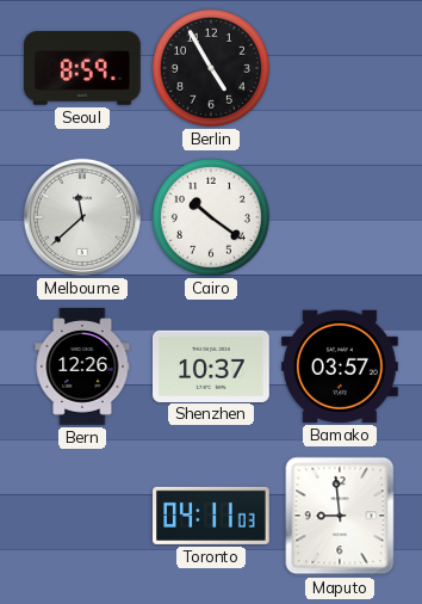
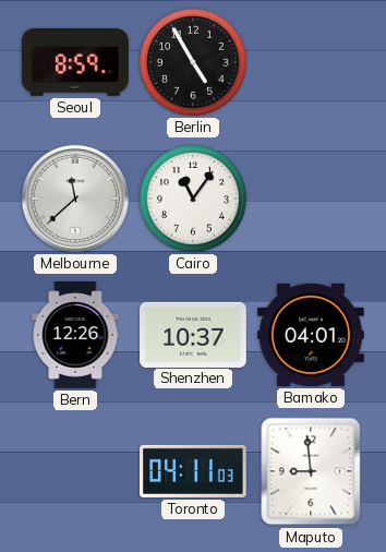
Cairo: 10:21 -> 11:06 (193, 199)
Bamako: 03:57 -> 04:01 (312, 335)
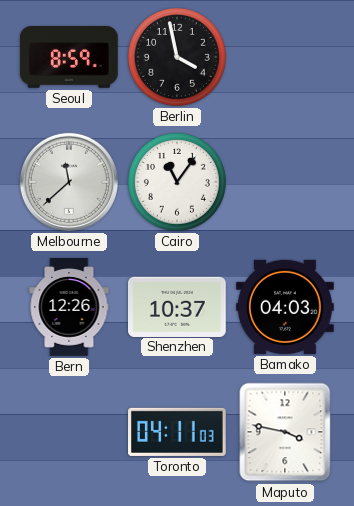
Berlin: 4:55 -> 3:58 (177, 57)
Bamako: 04:01 -> 04:03 (286, 307)
Maputo: 8:59 -> 3:47 (285, 432)
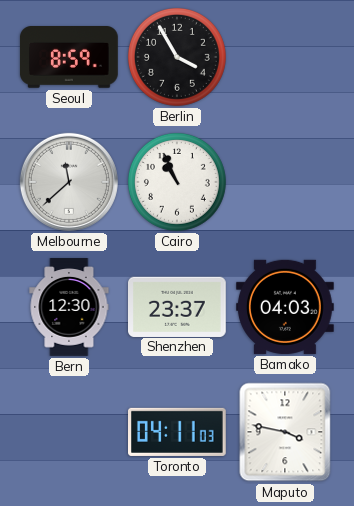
Berlin: 3:58 -> 3:55 (177, 57)
Cairo: 11:06 -> 10:56 (177, 182)
Bern: 12:26 -> 12:30 (69, 307)
Shenzhen: 10:37 -> 23:37 (178, 306)
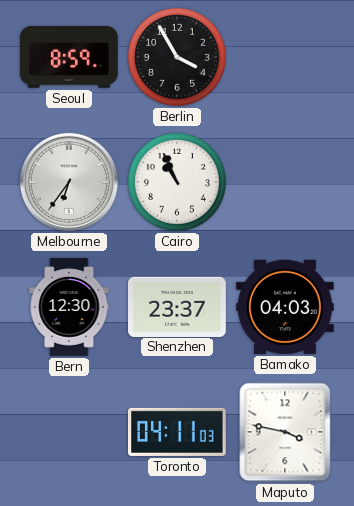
Melbourne: 11:38 -> 6:36 (69, 182)
